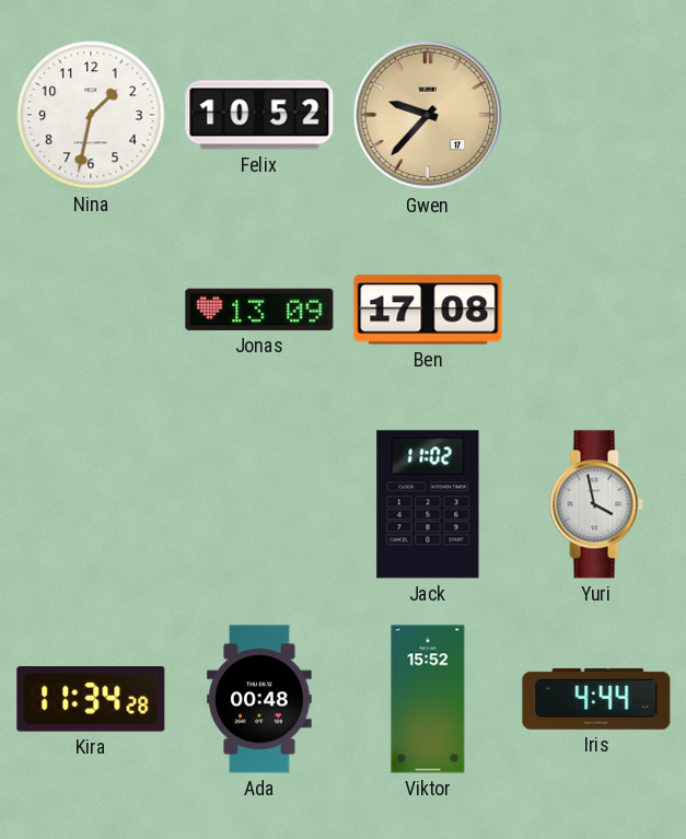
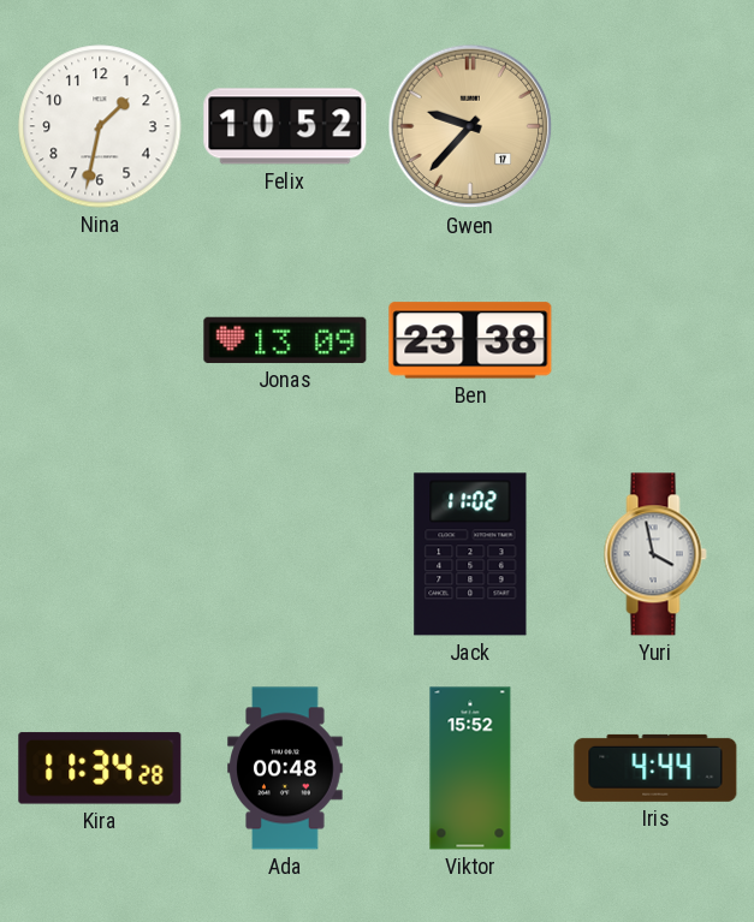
Ben: 17:08 -> 23:38 (470, 340)
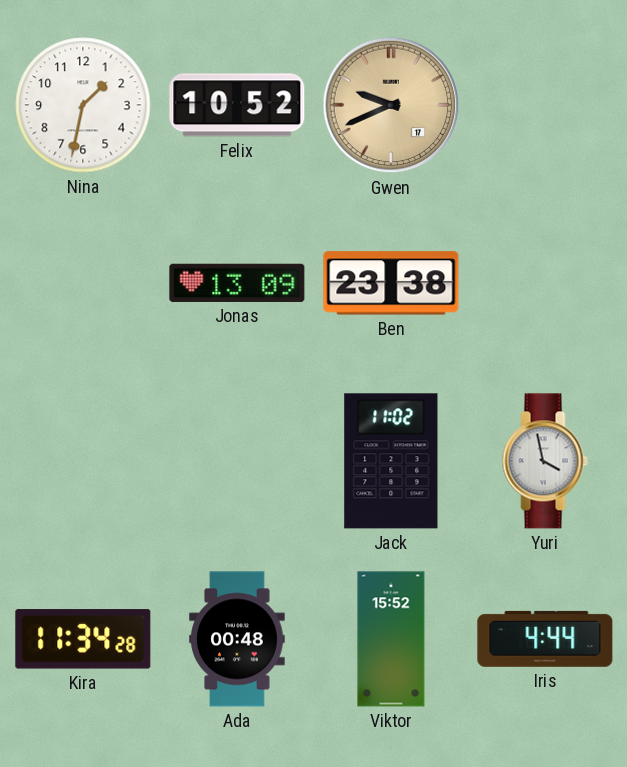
Gwen: 9:37 -> 9:41 (391, 105)
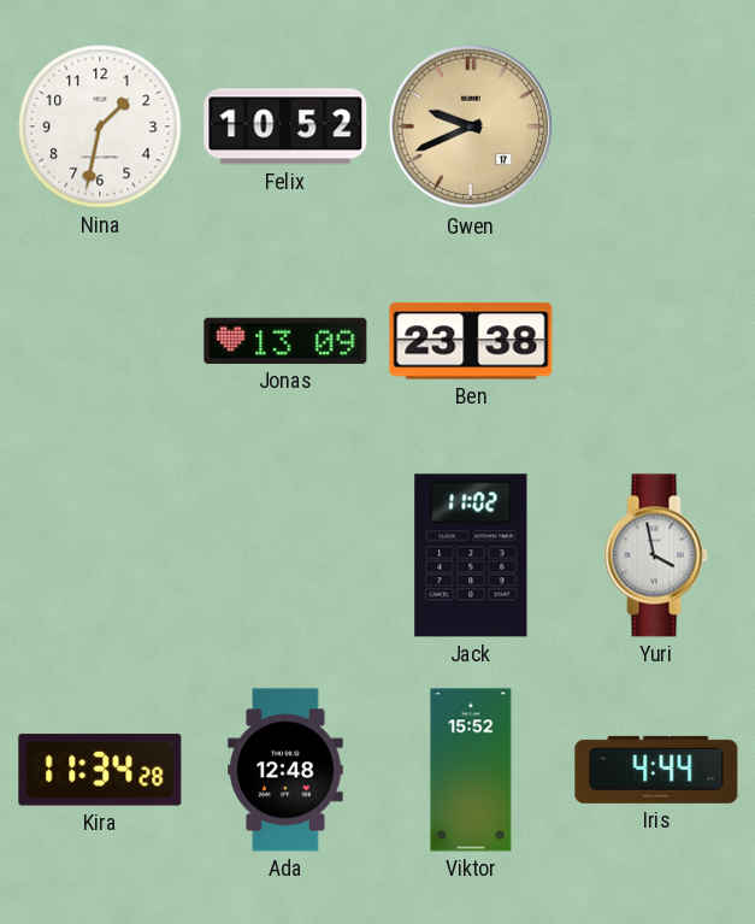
Ada: 00:48 -> 12:48 (285, 770)
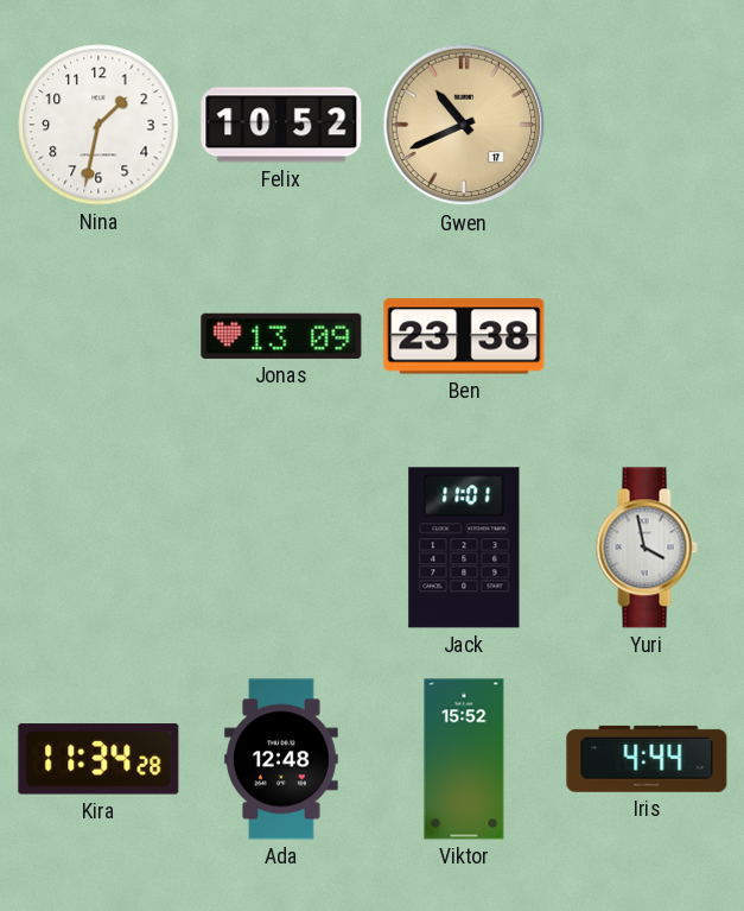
Gwen: 9:41 -> 10:41 (464, 125)
Jack: 11:02 -> 11:01 (464, 548)
